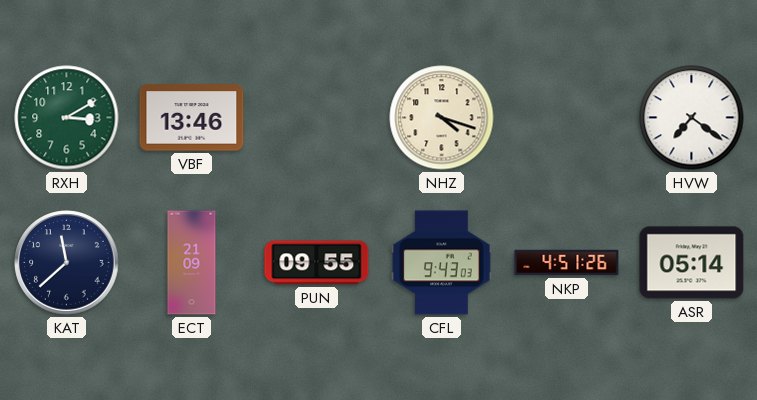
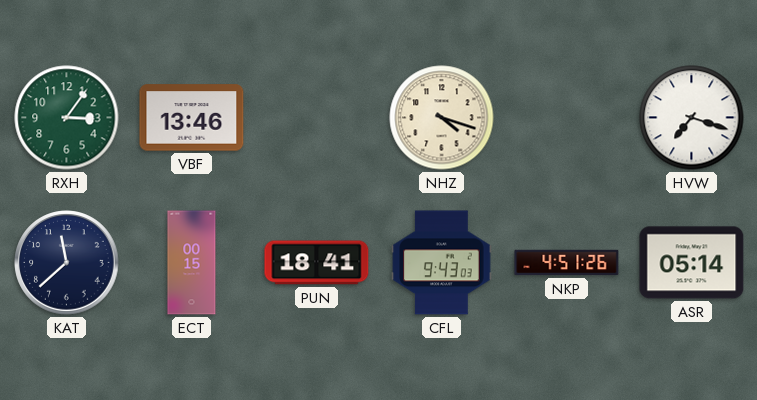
RXH: 3:10 -> 3:06 (67, 118)
HVW: 7:21 -> 7:18 (692, 118)
ECT: 21:09 -> 00:15 (192, 263)
PUN: 09:55 -> 18:41 (317, 263)
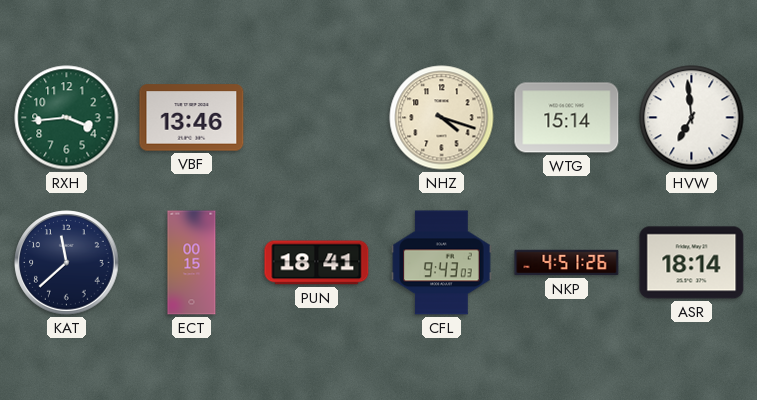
RXH: 3:06 -> 3:44 (67, 118)
WTG: none -> 15:14 (567, 118)
HVW: 7:18 -> 6:59 (692, 118)
ASR: 05:14 -> 18:14 (692, 263)
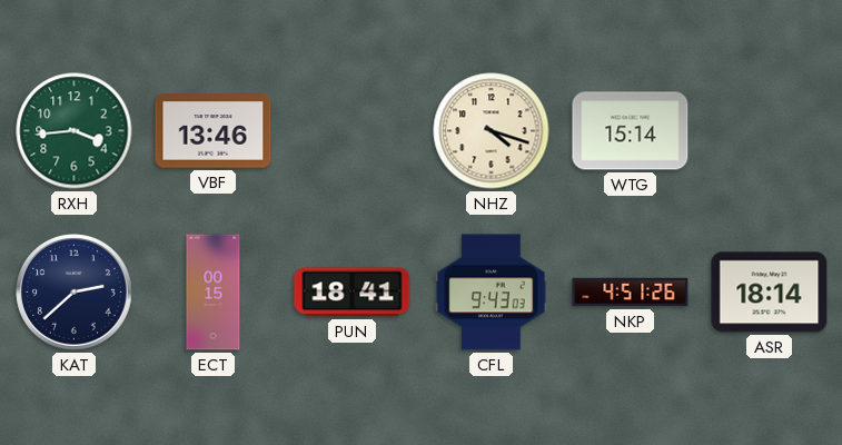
HVW: 6:59 -> none (692, 118)
KAT: 11:38 -> 2:38 (75, 293)
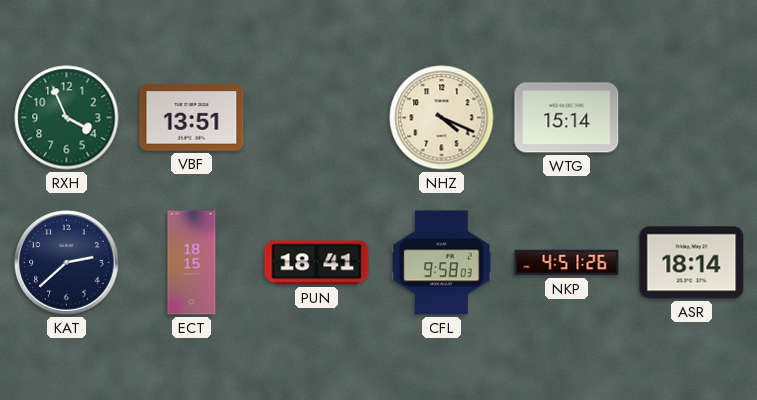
RXH: 3:44 -> 3:56 (67, 118)
VBF: 13:46 -> 13:51 (192, 118)
NHZ: 4:18 -> 4:19 (442, 118)
ECT: 00:15 -> 18:15 (192, 263)
CFL: 9:43 -> 9:58 (442, 263)
